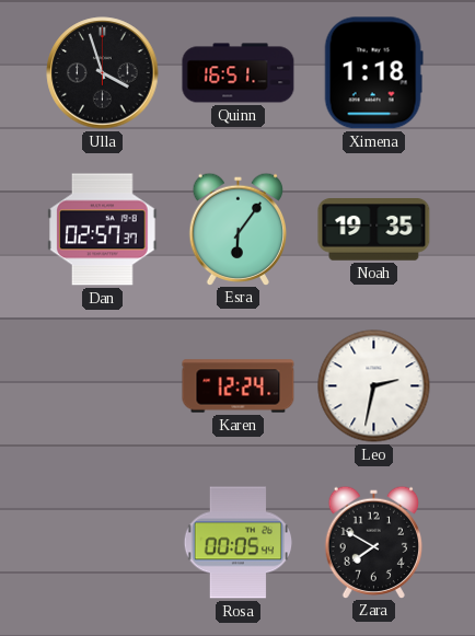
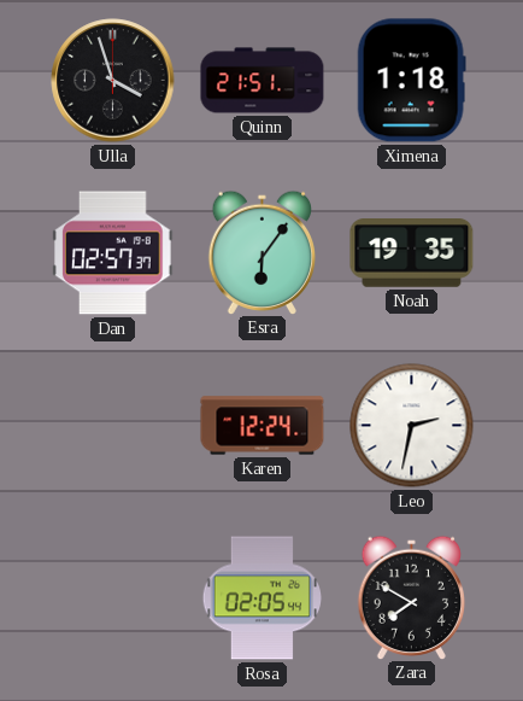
Quinn: 16:51 -> 21:51 (263, 81)
Rosa: 00:05 -> 02:05 (261, 598)
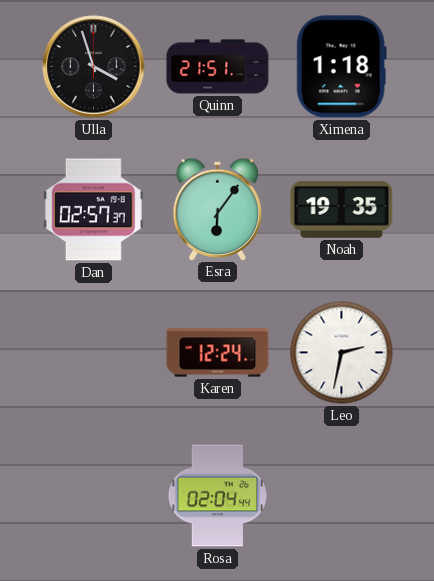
Rosa: 02:05 -> 02:04 (217, 496)
Zara: 7:50 -> none (411, 597)
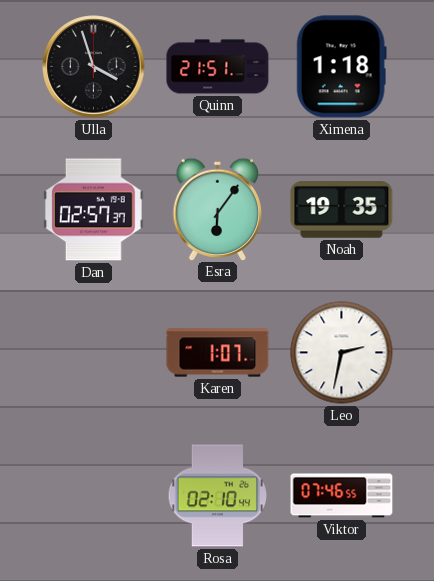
Karen: 12:24 -> 1:07 (218, 353)
Rosa: 02:04 -> 02:10 (217, 496)
Viktor: none -> 07:46 (342, 496)
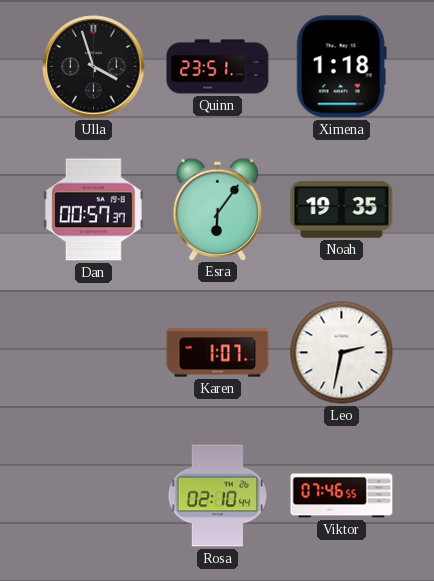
Quinn: 21:51 -> 23:51 (218, 67)
Dan: 02:57 -> 00:57 (94, 210)
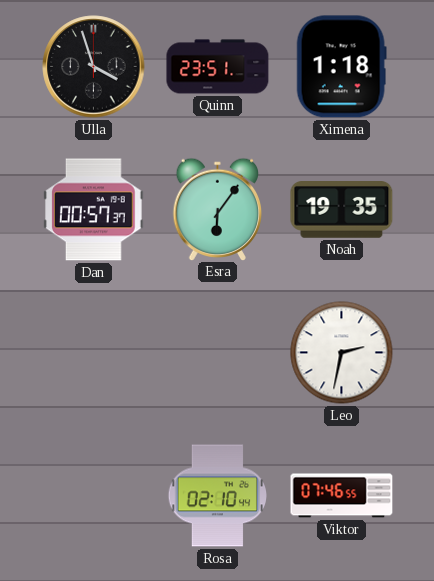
Karen: 1:07 -> none (218, 353)
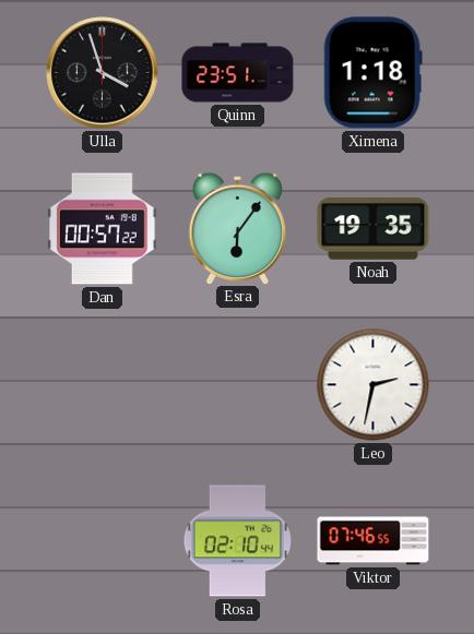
Dan: 00:57:37 -> 00:57:22 (103, 229)
